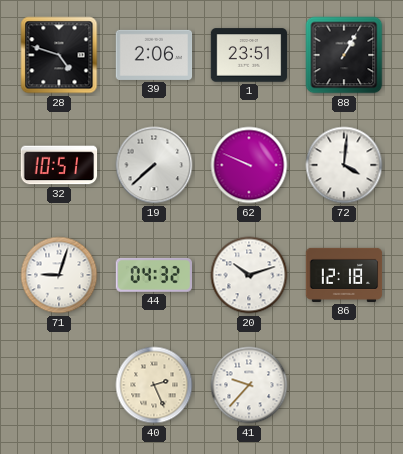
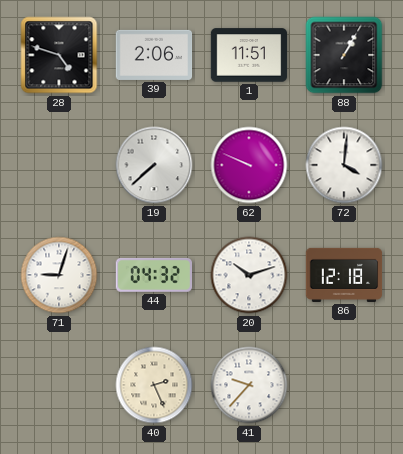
1: 23:51 -> 11:51 (249, 55)
32: 10:51 -> none (59, 165)
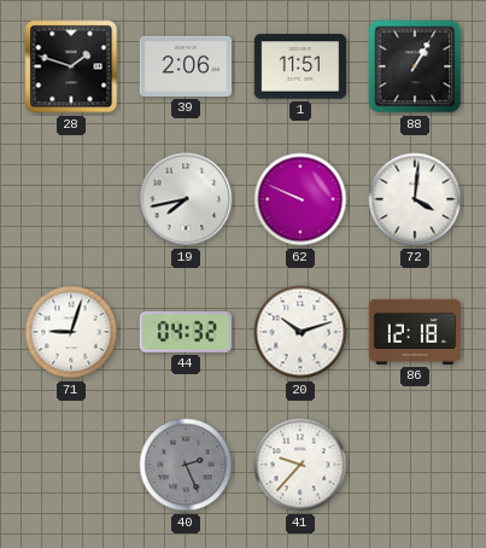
28: 4:48 -> 1:48 (71, 66)
19: 7:38 -> 7:43 (186, 199)
40 dial: cream -> grey (186, 465)
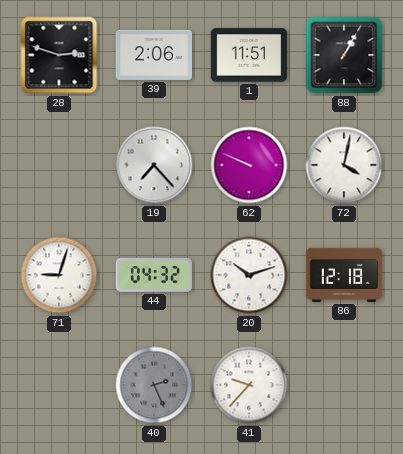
28: 1:48 -> 2:48 (59, 55)
19: 7:43 -> 7:23 (154, 165)
72: 4:01 -> 4:02 (344, 165)
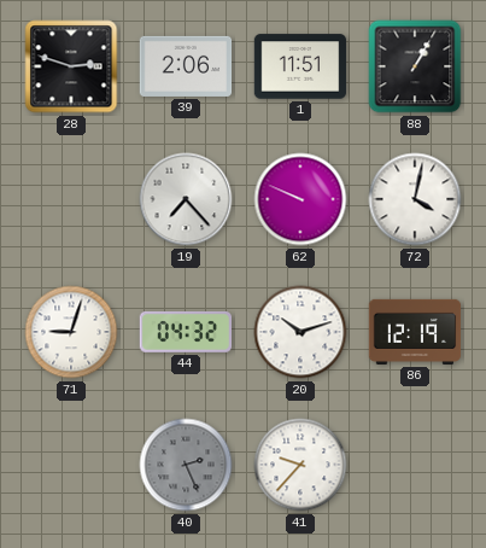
86: 12:18 -> 12:19 (415, 332)
